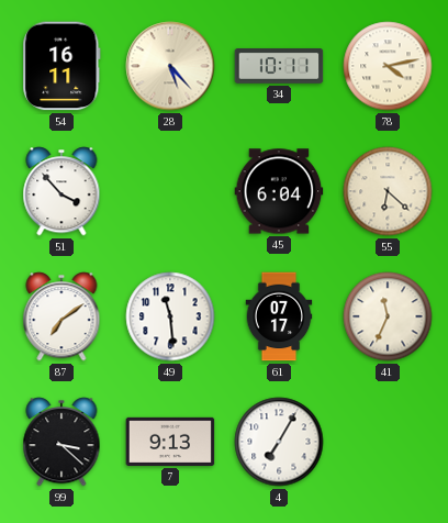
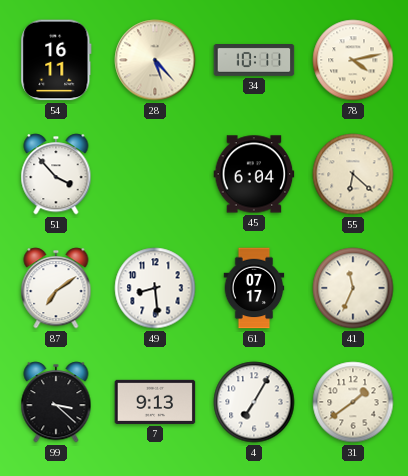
49: 11:29 -> 8:29 (155, 288)
31: none -> 1:39 (353, 402)
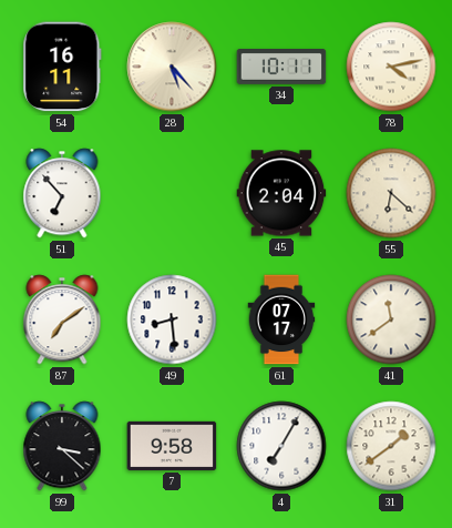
51: 3:53 -> 6:53 (62, 193)
45: 6:04 -> 2:04 (281, 193)
41: 11:34 -> 11:39 (391, 319)
7: 9:13 -> 9:58 (172, 446)
